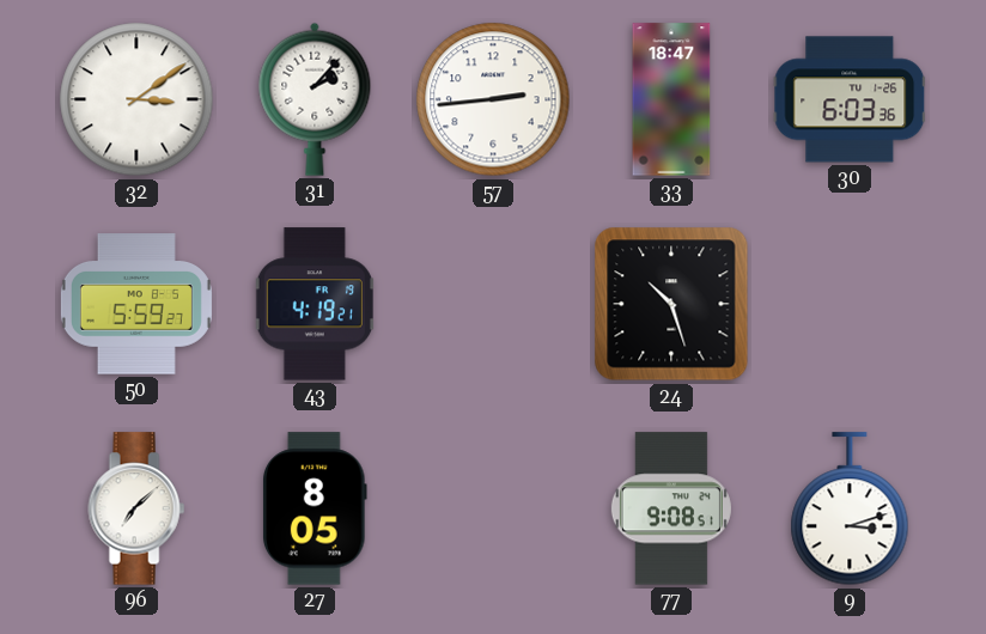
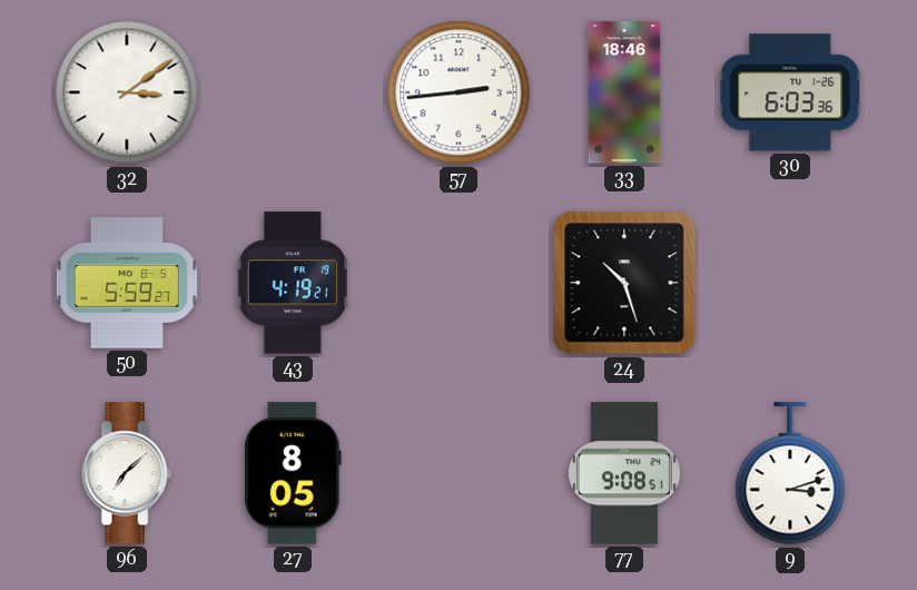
31: 2:07 -> none (315, 99)
33: 18:47 -> 18:46 (624, 92)
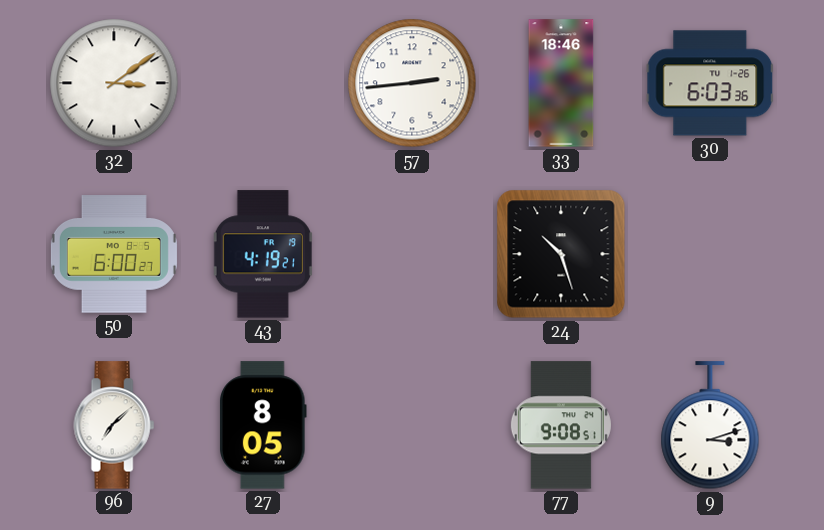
50: 5:59 -> 6:00 (114, 254)
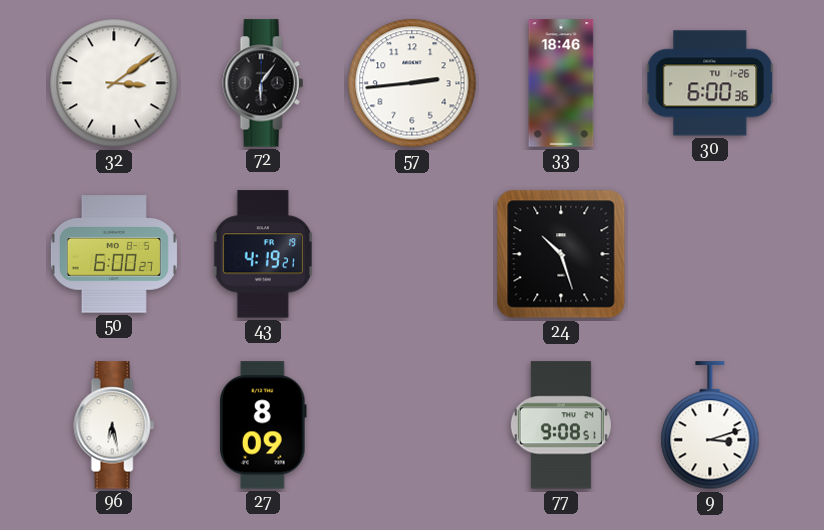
72: none -> 6:06 (263, 83)
30: 6:03 -> 6:00 (710, 83)
96: 7:08 -> 6:28 (114, 425)
27: 8:05 -> 8:09 (264, 425)
